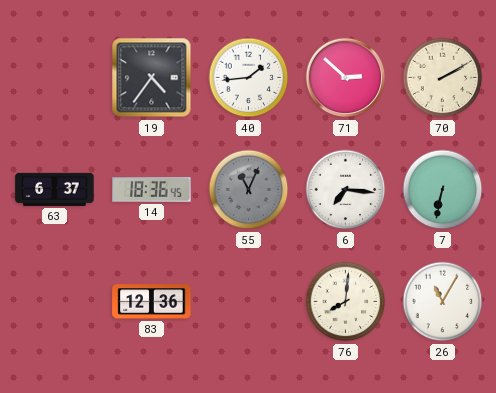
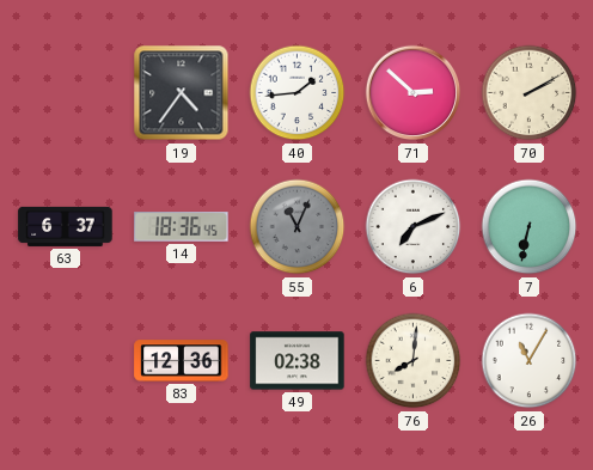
6: 7:16 -> 7:11 (414, 227)
49: none -> 02:38 (298, 361)
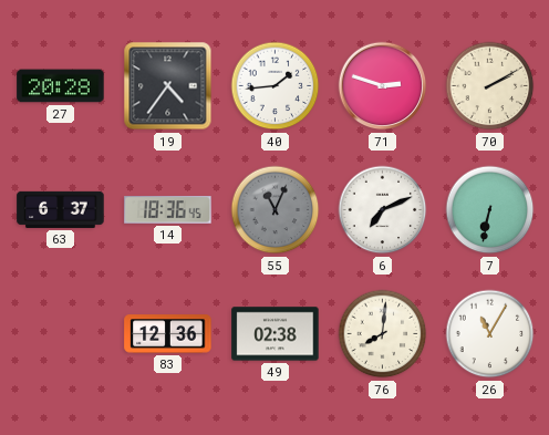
27: none -> 20:28 (61, 86)
71: 2:52 -> 2:48 (383, 86)
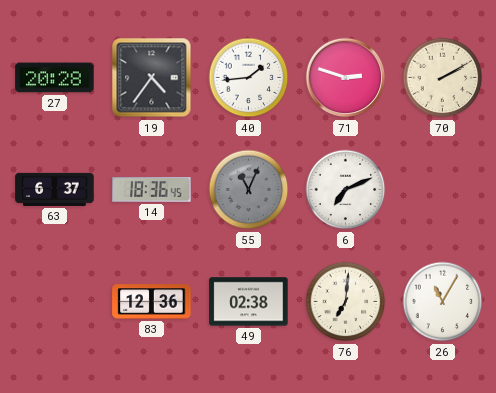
7: 6:32 -> none (490, 210)
76: 8:01 -> 7:01 (346, 302)
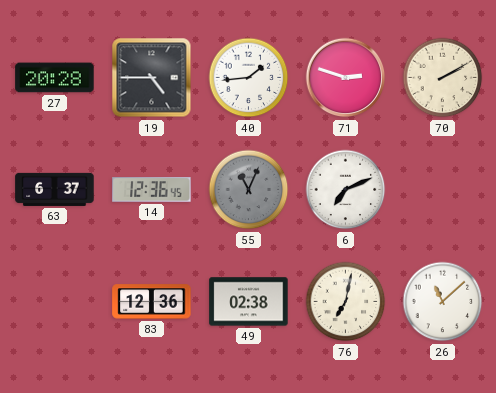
19: 4:36 -> 4:45 (152, 78)
14: 18:36 -> 12:36 (152, 190)
76: 7:01 -> 7:02 (346, 302)
26: 11:05 -> 11:08 (443, 302)
